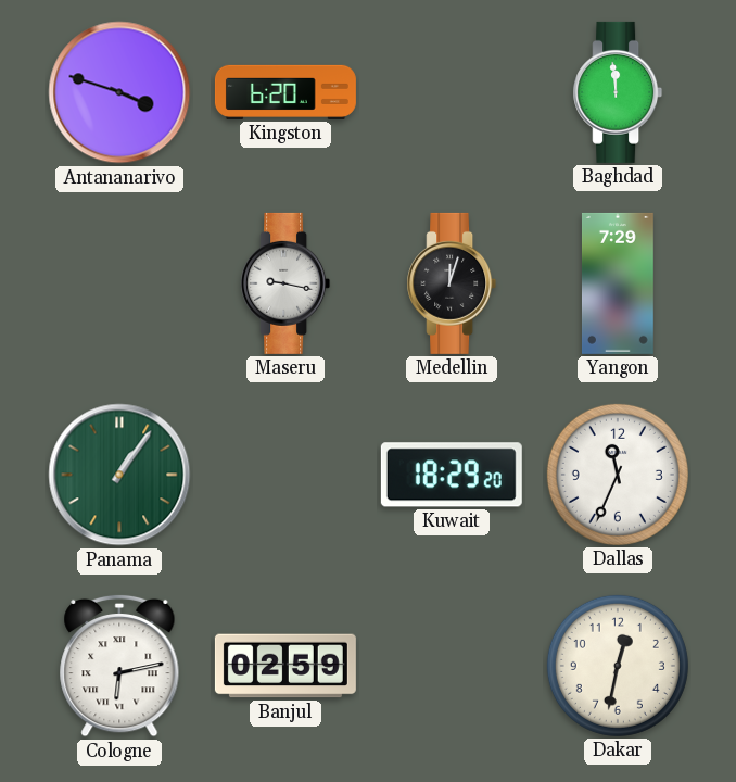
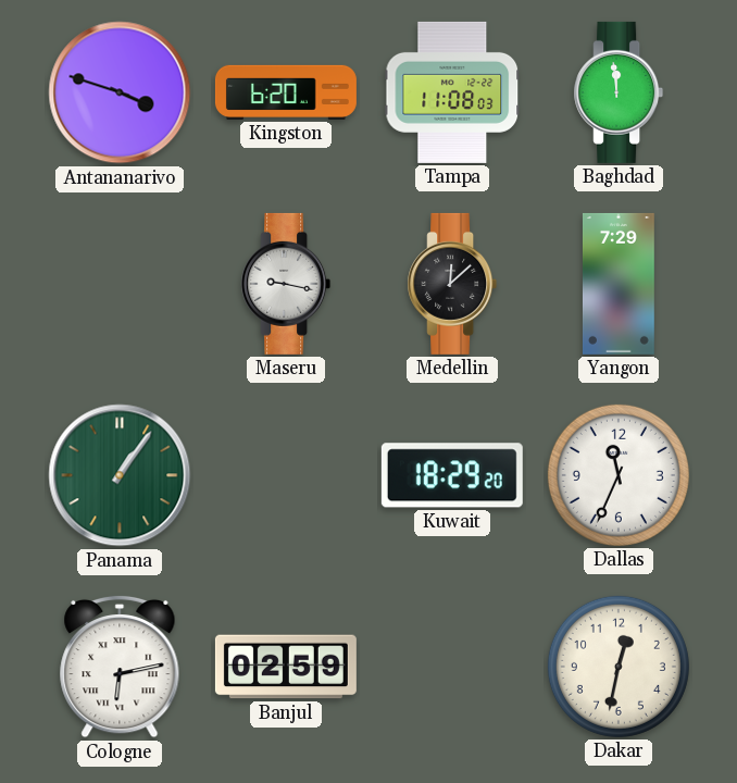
Tampa: none -> 11:08 (452, 92)
Medellin: 12:03 -> 12:08 (452, 284)
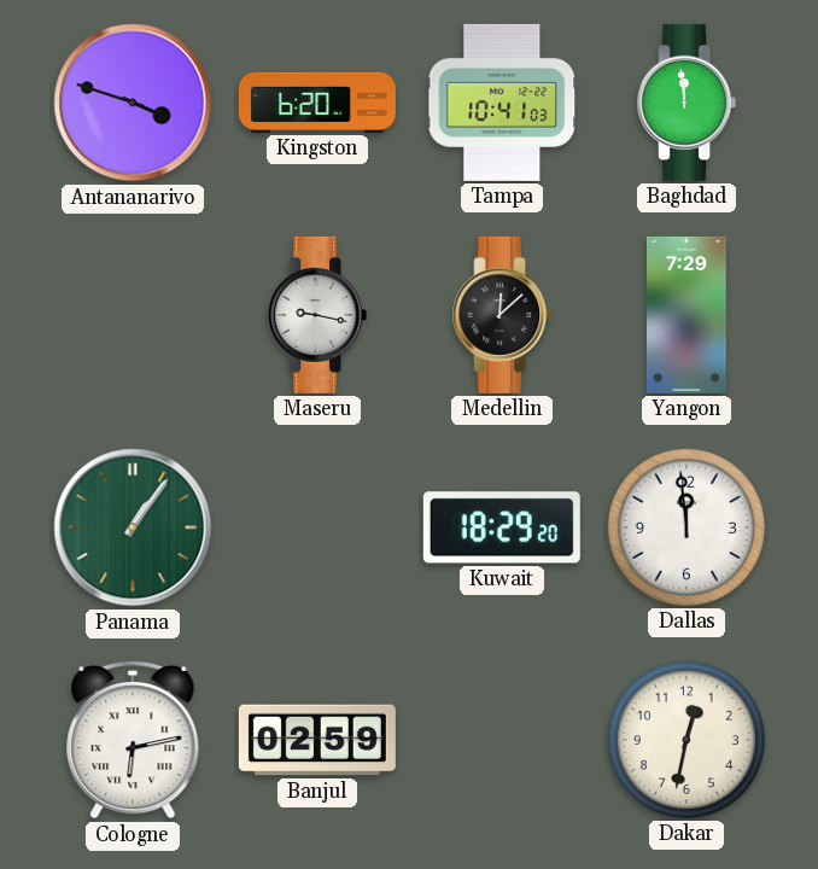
Tampa: 11:08 -> 10:41 (502, 103)
Dallas: 11:34 -> 11:59 (686, 527)
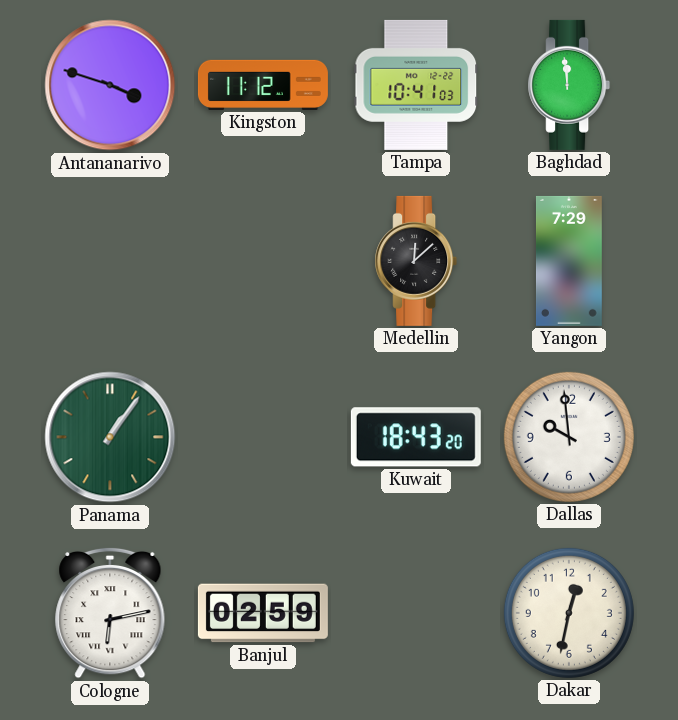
Kingston: 6:20 -> 11:12 (263, 85)
Maseru: 9:17 -> none (317, 315)
Kuwait: 18:29 -> 18:43 (416, 437)
Dallas: 11:59 -> 9:59 (569, 437)
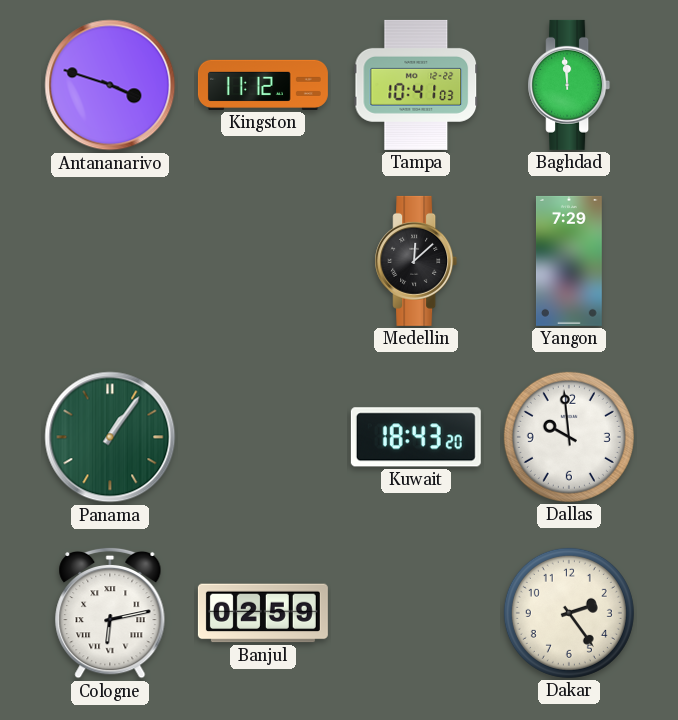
Dakar: 12:32 -> 2:24 (569, 613)
